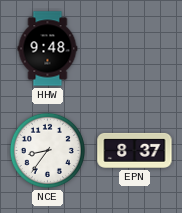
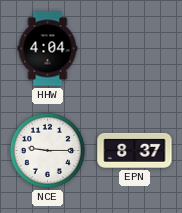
HHW: 9:48 -> 4:04 (48, 49)
NCE: 8:36 -> 9:15 (47, 150)
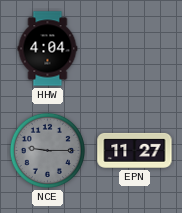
NCE dial: white -> grey (47, 150)
EPN: 8:37 -> 11:27 (135, 150)
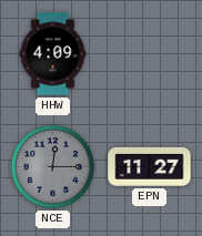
HHW: 4:04 -> 4:09 (53, 54)
NCE: 9:15 -> 12:15 (52, 166)
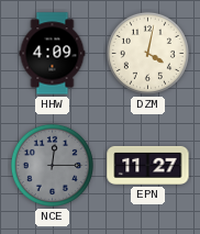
DZM: none -> 4:02 (147, 53)
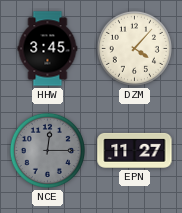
HHW: 4:09 -> 3:45 (48, 49)
DZM: 4:02 -> 4:07 (134, 48)
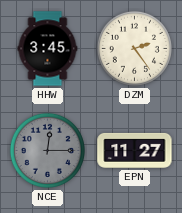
DZM: 4:07 -> 2:24 (134, 48)
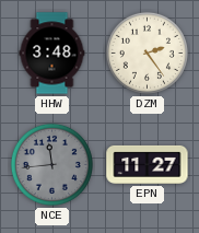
HHW: 3:45 -> 3:48 (52, 54)
NCE: 12:15 -> 11:44 (51, 164)
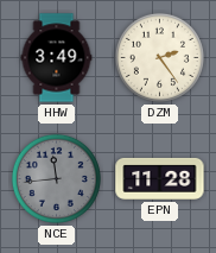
HHW: 3:48 -> 3:49 (57, 58)
EPN: 11:27 -> 11:28 (160, 178)
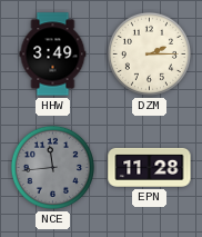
DZM: 2:24 -> 2:15 (149, 53)
